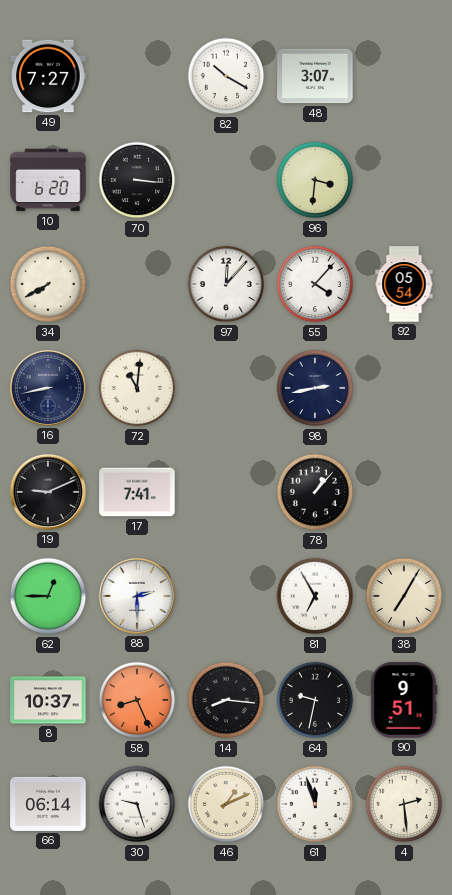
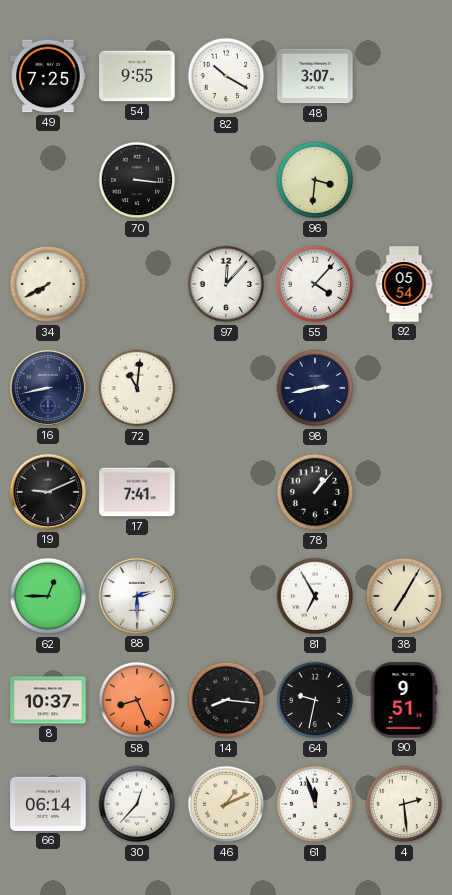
49: 7:27 -> 7:25 (48, 76)
54: none -> 9:55 (137, 76)
10: 6:20 -> none (48, 180)
30: 9:27 -> 12:37 (137, 804)
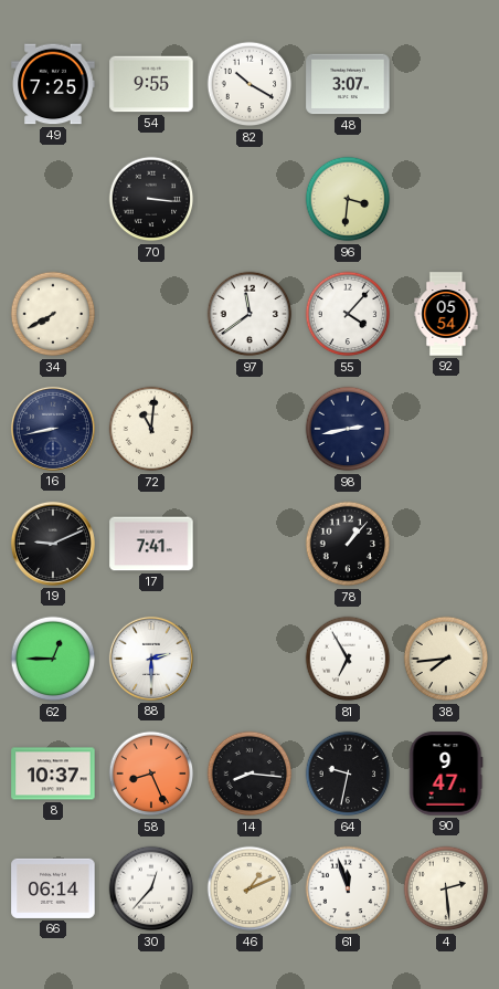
97: 12:07 -> 11:39 (250, 314)
38: 7:05 -> 7:44 (446, 659)
90: 9:51 -> 9:47 (446, 774)
